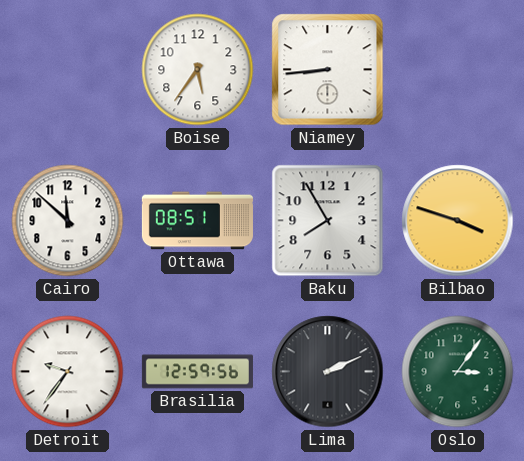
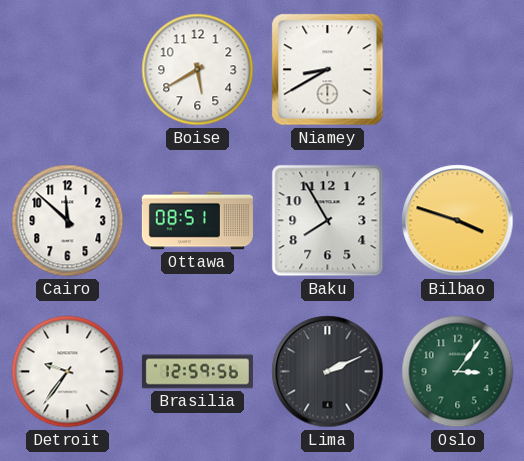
Boise: 5:36 -> 5:40 (198, 70)
Niamey: 8:44 -> 8:40 (328, 70)
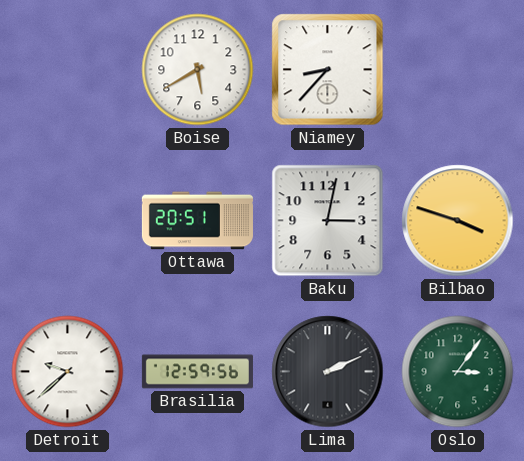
Niamey: 8:40 -> 8:37 (328, 70)
Cairo: 11:52 -> none (68, 221)
Ottawa: 08:51 -> 20:51 (197, 221)
Baku: 7:55 -> 3:02 (328, 221)
Detroit: 9:36 -> 9:38 (68, 372)
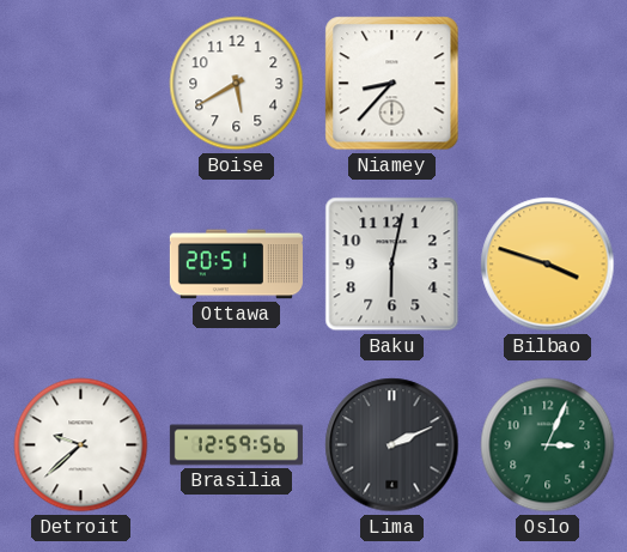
Baku: 3:02 -> 6:02 (392, 265)
Oslo: 3:06 -> 3:04 (548, 445)
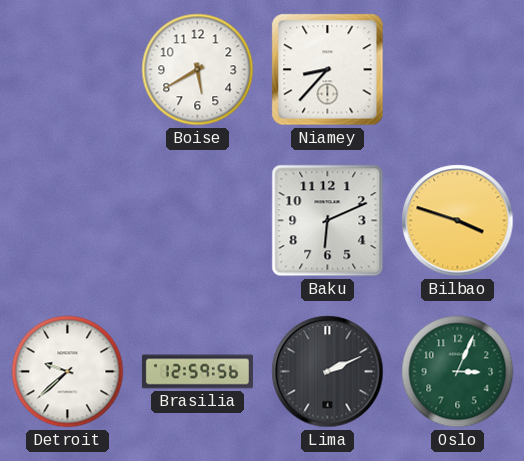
Ottawa: 20:51 -> none (236, 265)
Baku: 6:02 -> 6:11 (328, 221)
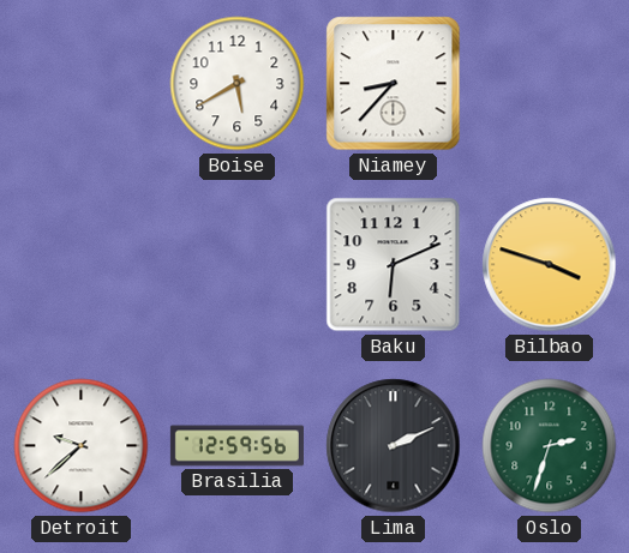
Oslo: 3:04 -> 2:33 (550, 446)
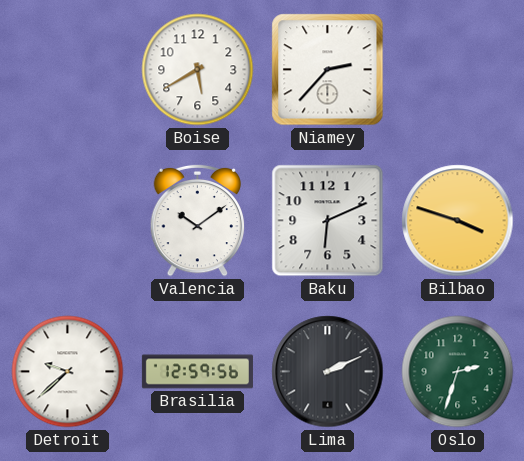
Niamey: 8:37 -> 2:37 (328, 70)
Valencia: none -> 10:09 (198, 220)
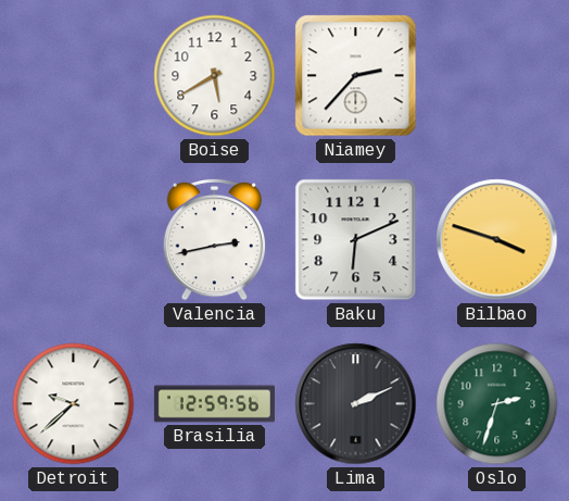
Valencia: 10:09 -> 2:43 (215, 239)
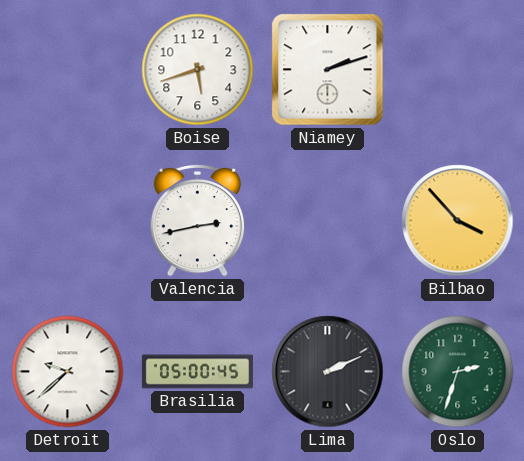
Boise: 5:40 -> 5:42 (198, 70)
Niamey: 2:37 -> 2:12 (328, 70)
Baku: 6:11 -> none (356, 240)
Bilbao: 3:48 -> 3:53 (458, 221)
Brasilia: 12:59 -> 05:00 (197, 372)
